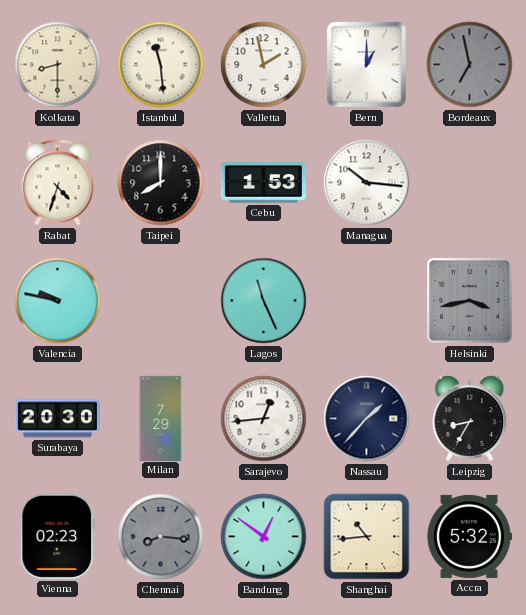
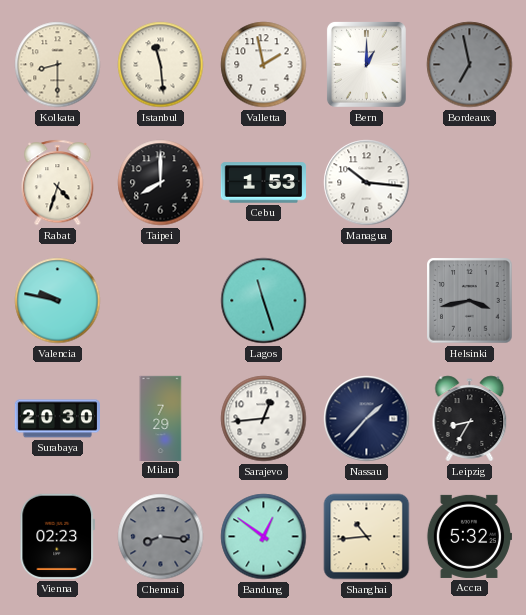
Lagos: 11:26 -> 11:27 (264, 301)
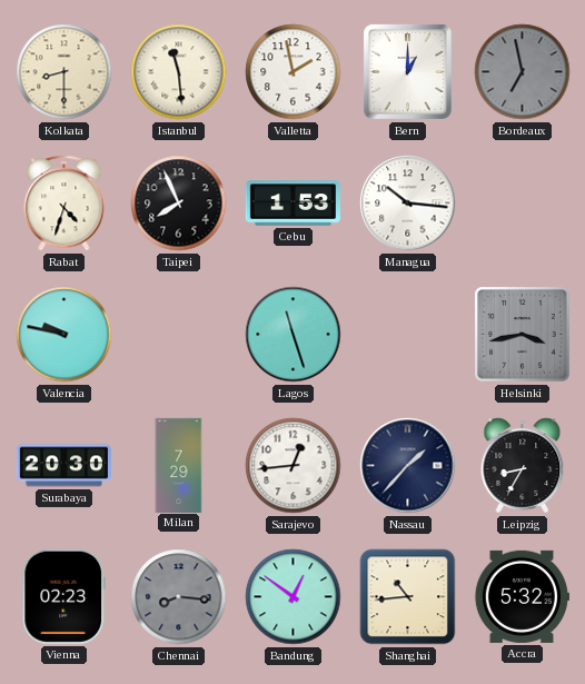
Taipei: 8:00 -> 7:56 (179, 204)
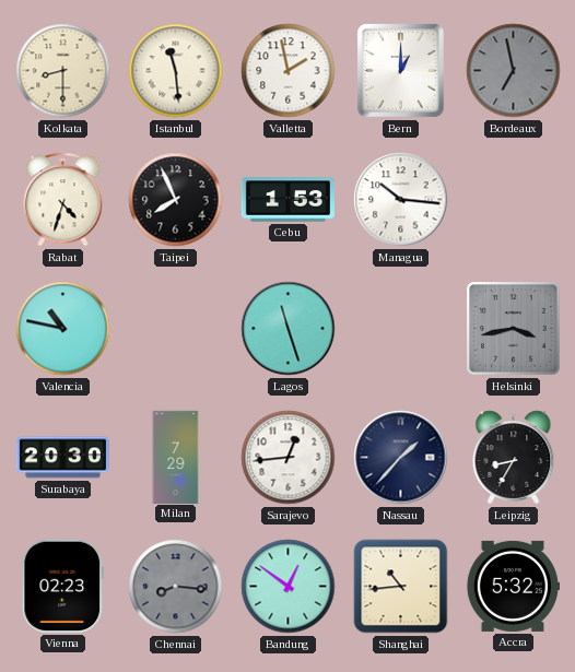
Valencia: 9:47 -> 10:47 (63, 329)
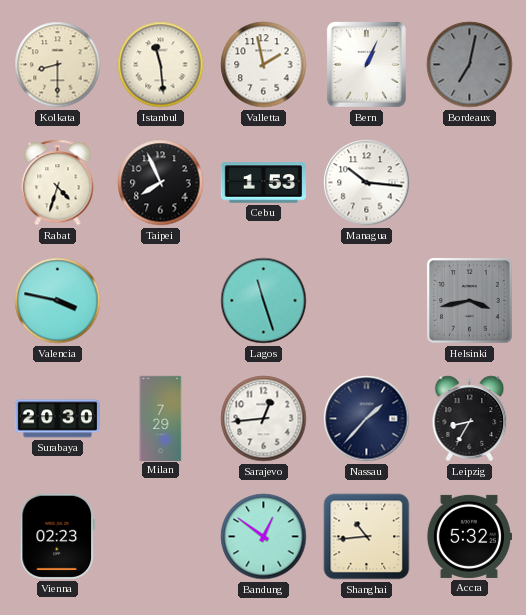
Bern: 1:00 -> 1:04 (366, 64)
Bordeaux: 6:58 -> 7:02 (470, 65)
Valencia: 10:47 -> 3:47 (58, 301)
Chennai: 8:16 -> none (176, 587)
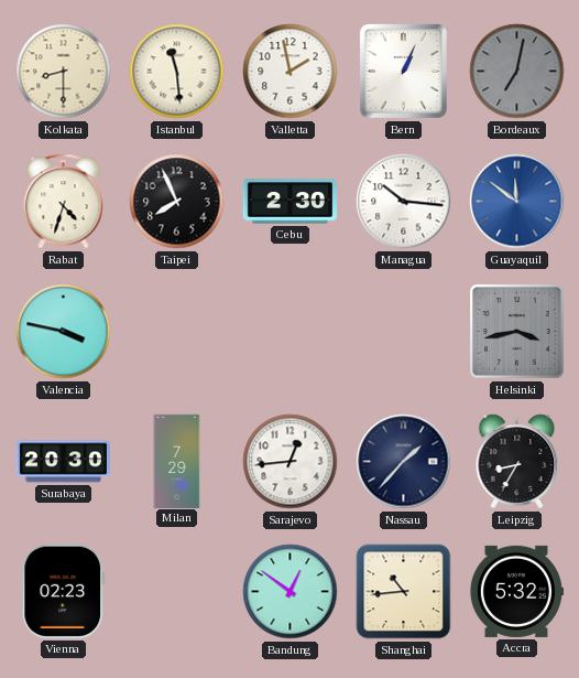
Cebu: 1:53 -> 2:30 (289, 202)
Guayaquil: none -> 11:51 (517, 202)
Lagos: 11:27 -> none (264, 301)
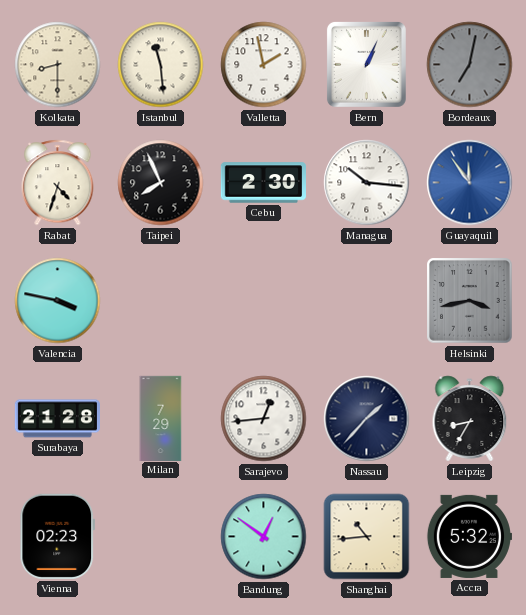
Guayaquil: 11:51 -> 11:54 (470, 183)
Surabaya: 20:30 -> 21:28 (57, 419)
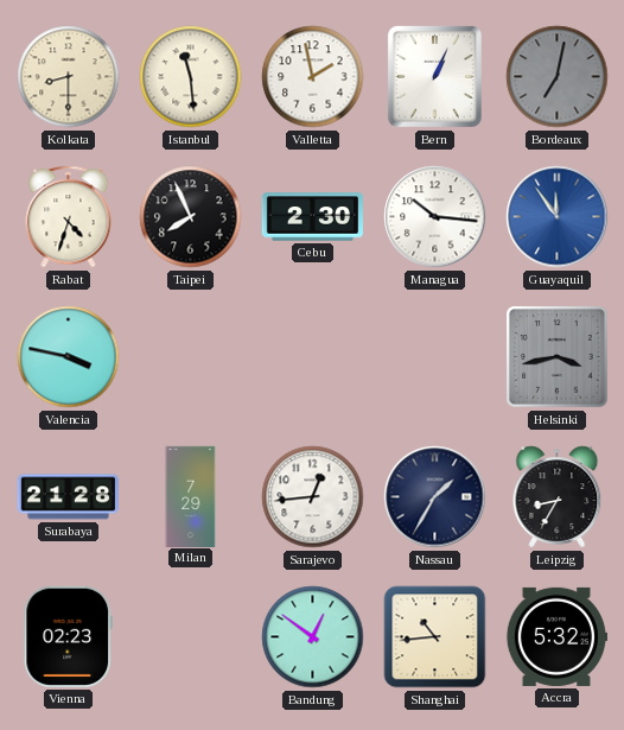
Nassau: 1:37 -> 1:35 (435, 497)
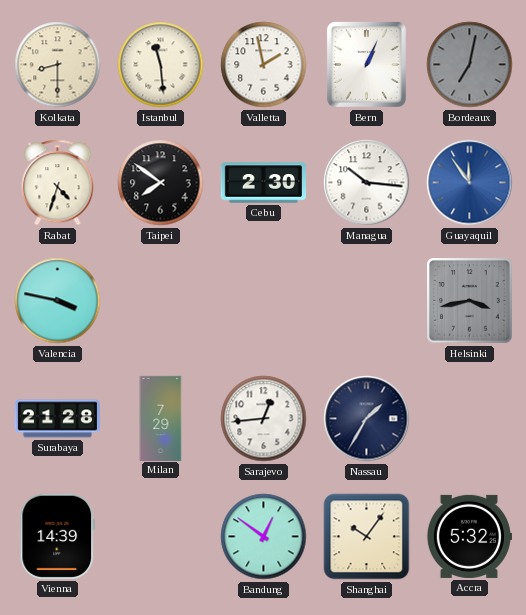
Taipei: 7:56 -> 7:51 (161, 183)
Leipzig: 8:35 -> none (558, 497)
Vienna: 02:23 -> 14:39 (58, 536)
Shanghai: 10:44 -> 10:06 (367, 537)
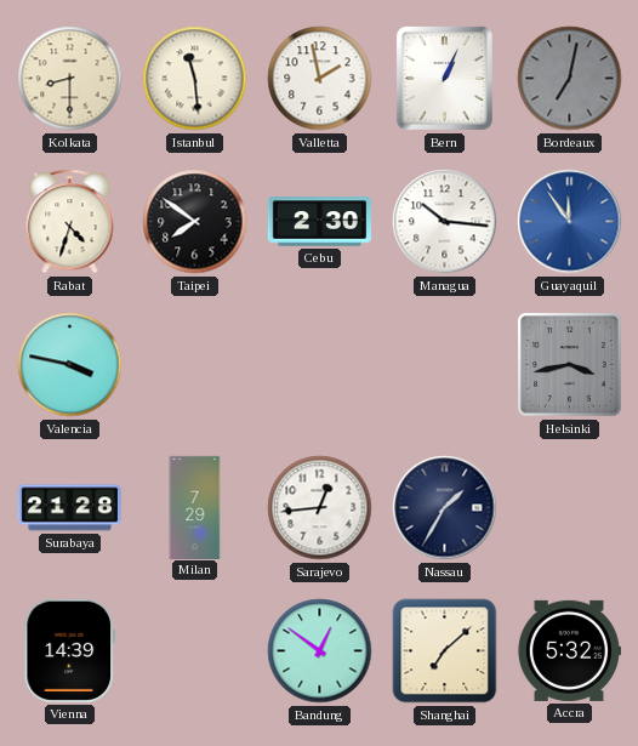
Shanghai: 10:06 -> 7:08 (445, 651)
